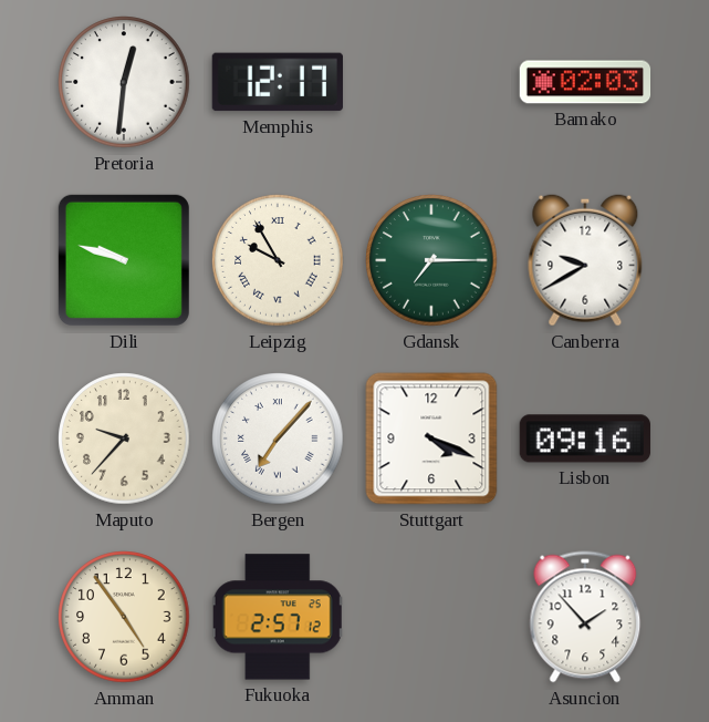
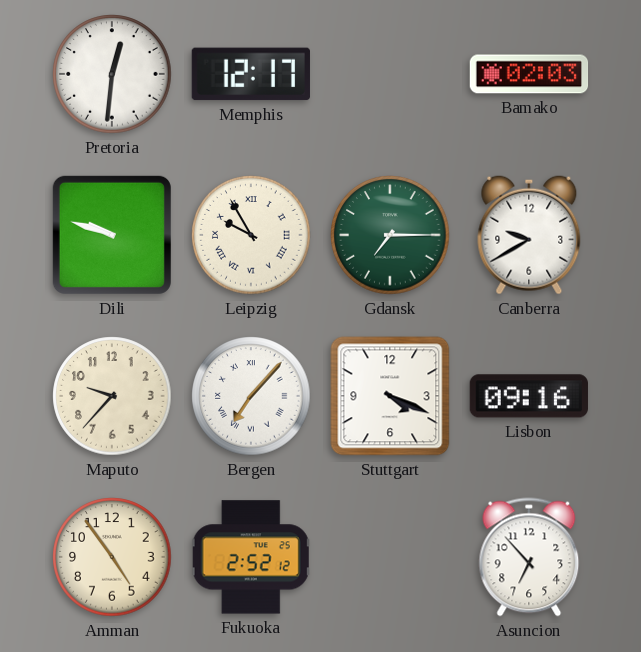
Fukuoka: 2:57 -> 2:52 (251, 557)
Asuncion: 1:53 -> 6:53 (529, 557)
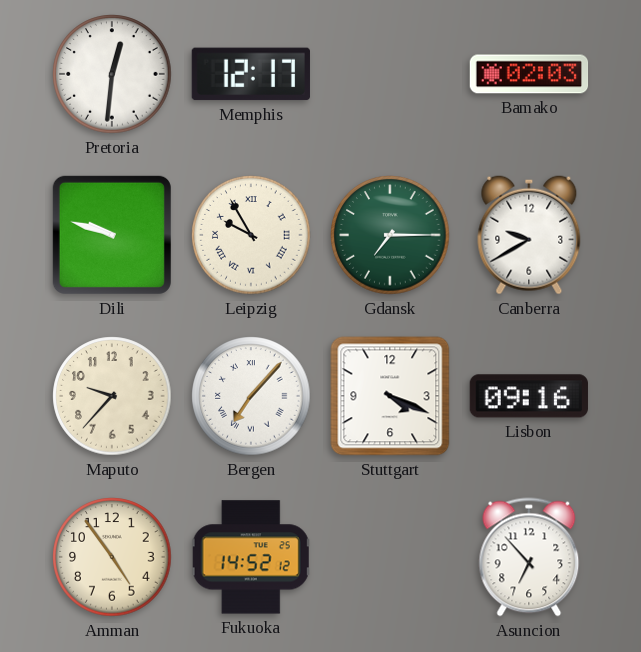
Fukuoka: 2:52 -> 14:52 (251, 557)
